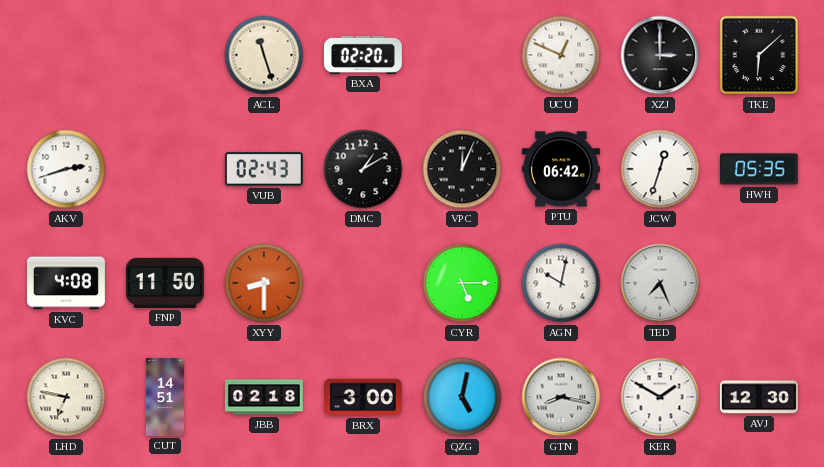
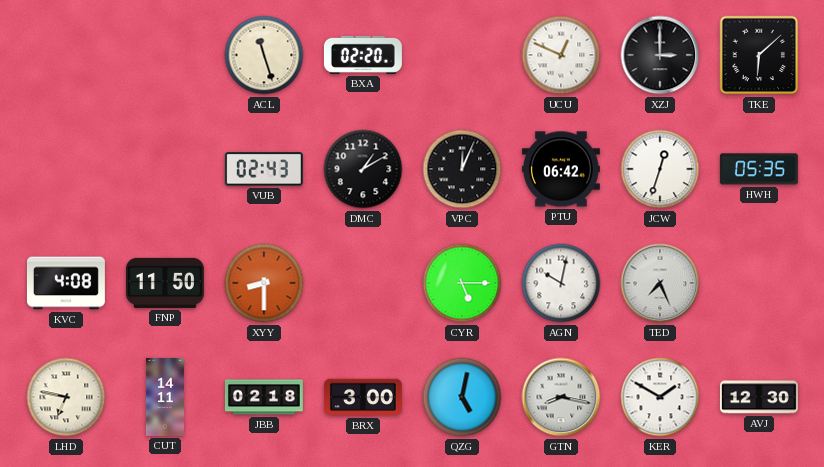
AKV: 2:42 -> none (66, 169)
CUT: 14:51 -> 14:11 (165, 397)
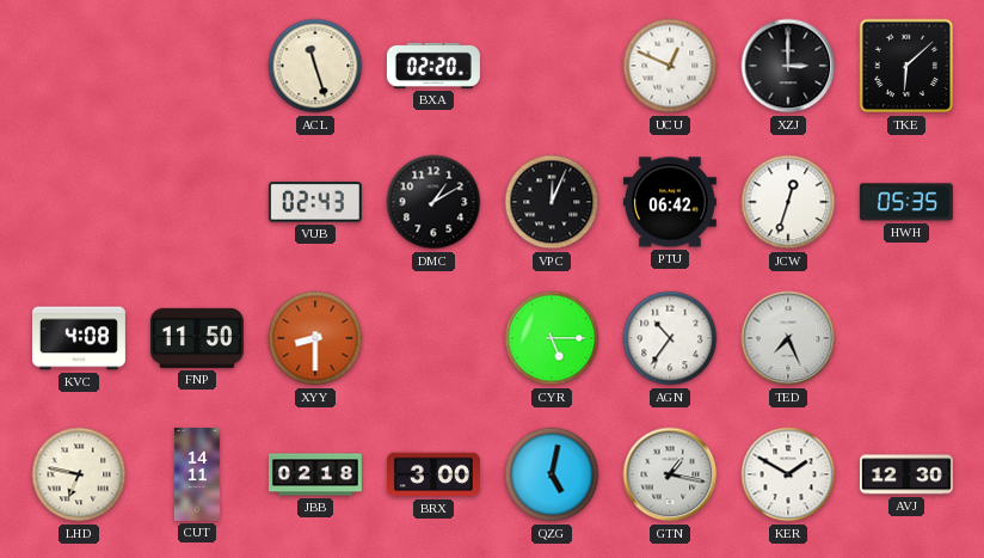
AGN: 10:02 -> 10:36 (670, 338)
GTN: 8:17 -> 1:17 (670, 474)
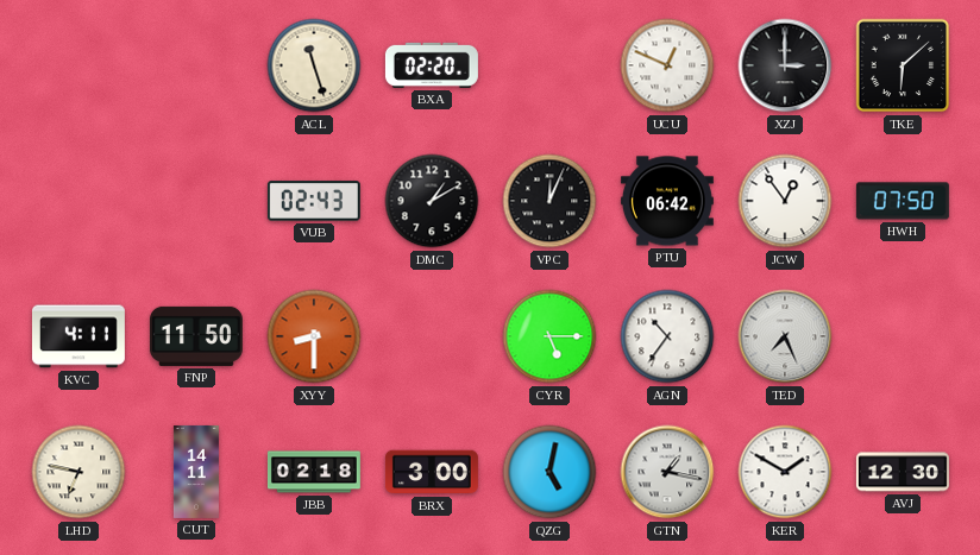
JCW: 12:33 -> 12:54 (785, 201)
HWH: 05:35 -> 07:50 (903, 201)
KVC: 4:08 -> 4:11 (78, 336)
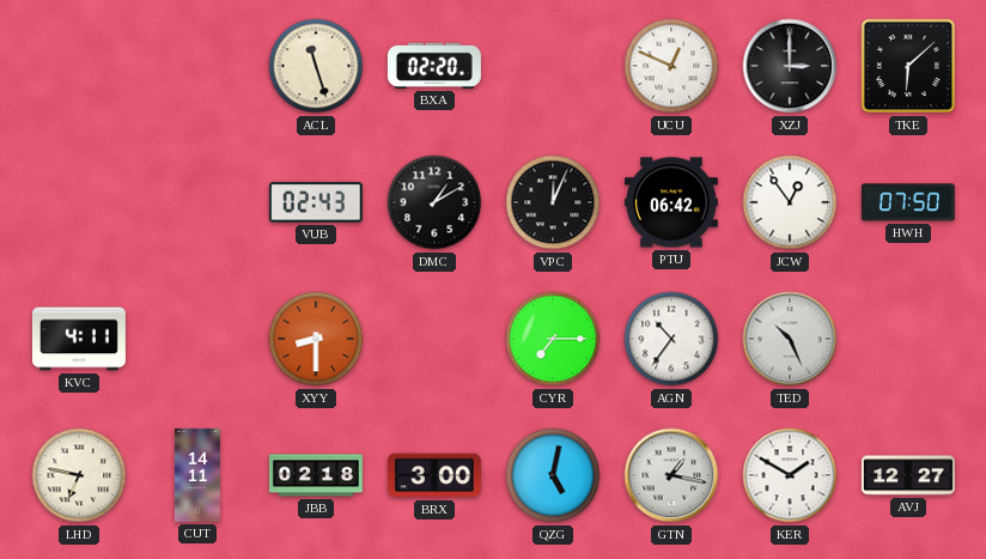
FNP: 11:50 -> none (196, 336)
CYR: 5:15 -> 7:15 (553, 339)
TED: 7:26 -> 10:26 (790, 339)
AVJ: 12:30 -> 12:27 (908, 475)
